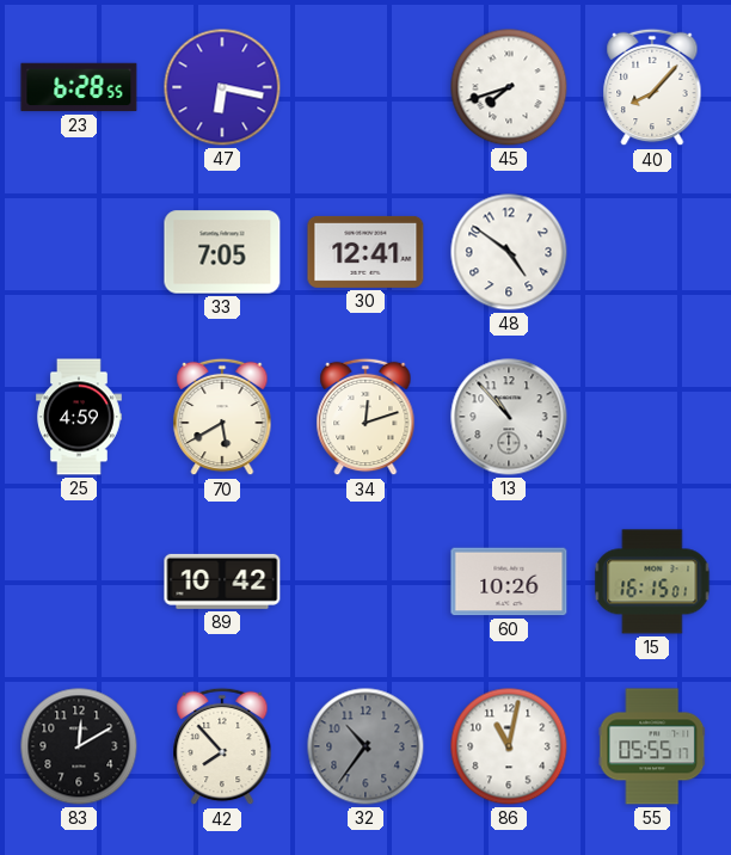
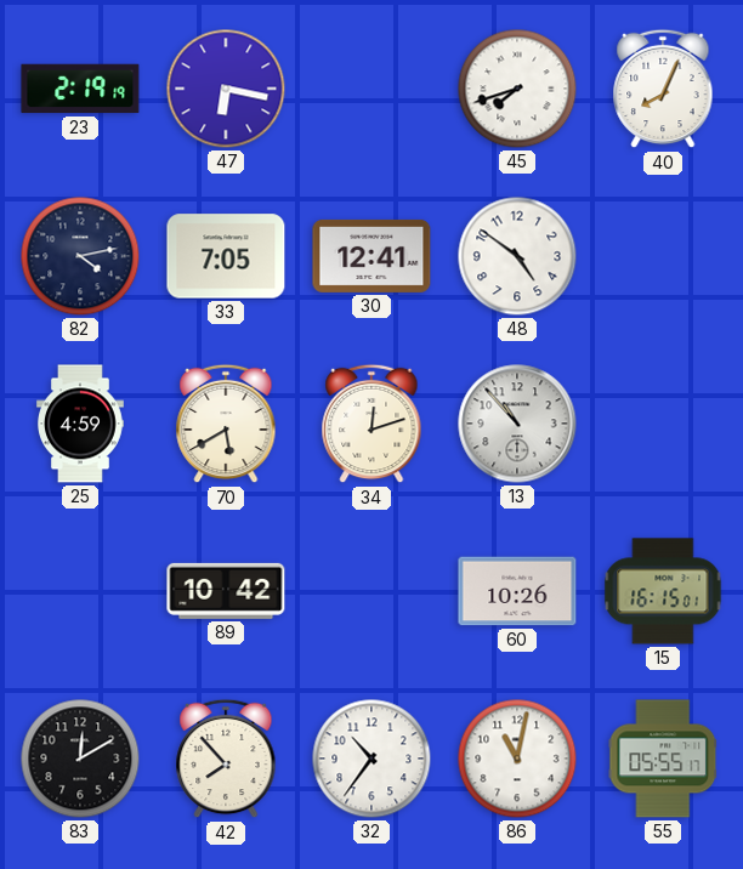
23: 6:28 -> 2:19 (80, 89)
40: 8:07 -> 8:04 (663, 89)
82: none -> 4:13 (80, 256)
32 dial: grey -> white (371, 759)
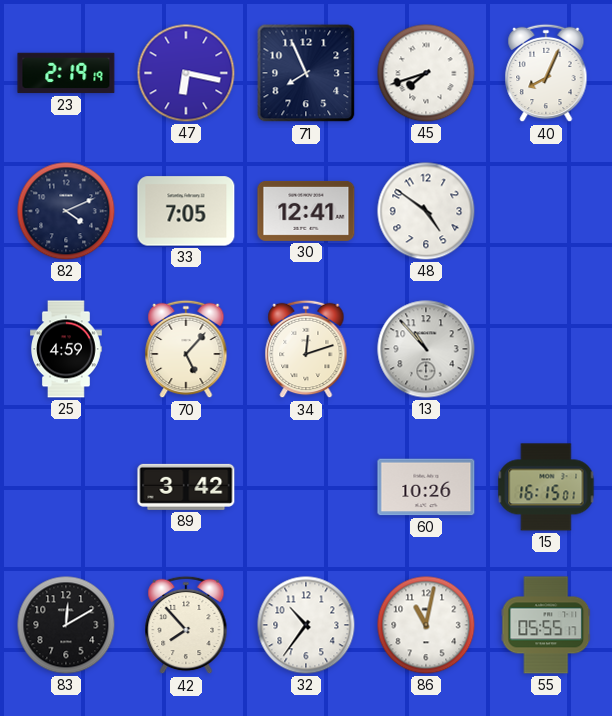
71: none -> 7:56 (306, 73)
82: 4:13 -> 4:11 (66, 211)
70: 5:40 -> 5:07 (186, 349)
89: 10:42 -> 3:42 (186, 487)
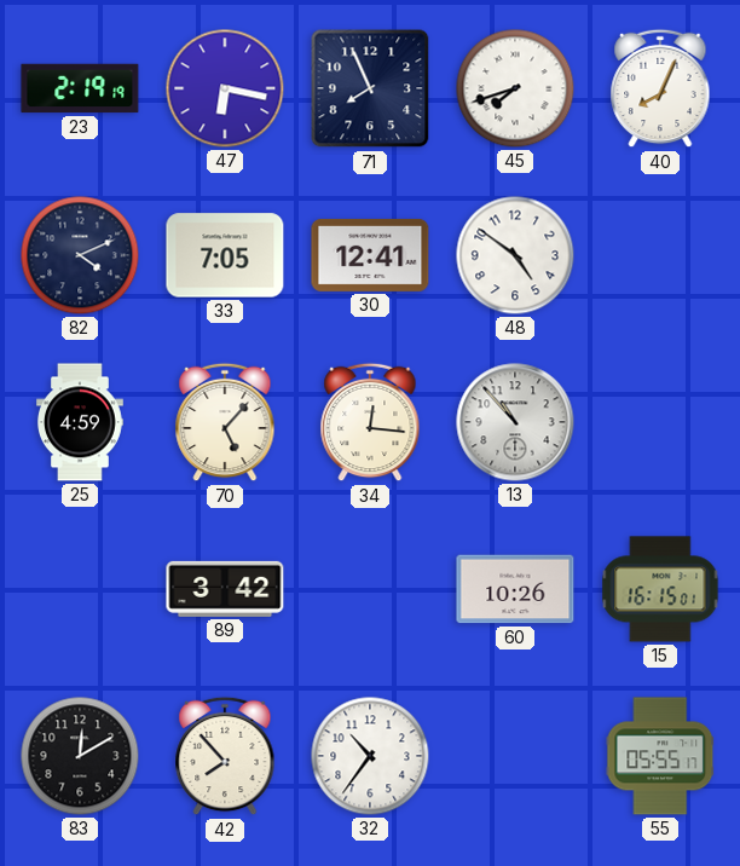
34: 12:12 -> 12:16 (370, 422)
86: 11:02 -> none (426, 625)
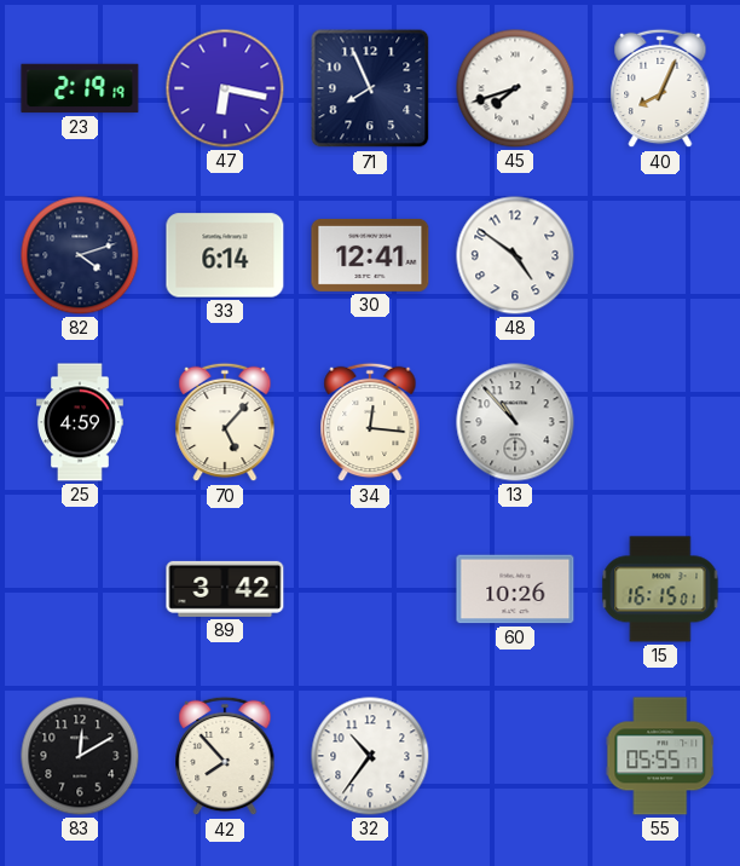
82: 4:11 -> 4:12 (80, 255)
33: 7:05 -> 6:14 (225, 255)
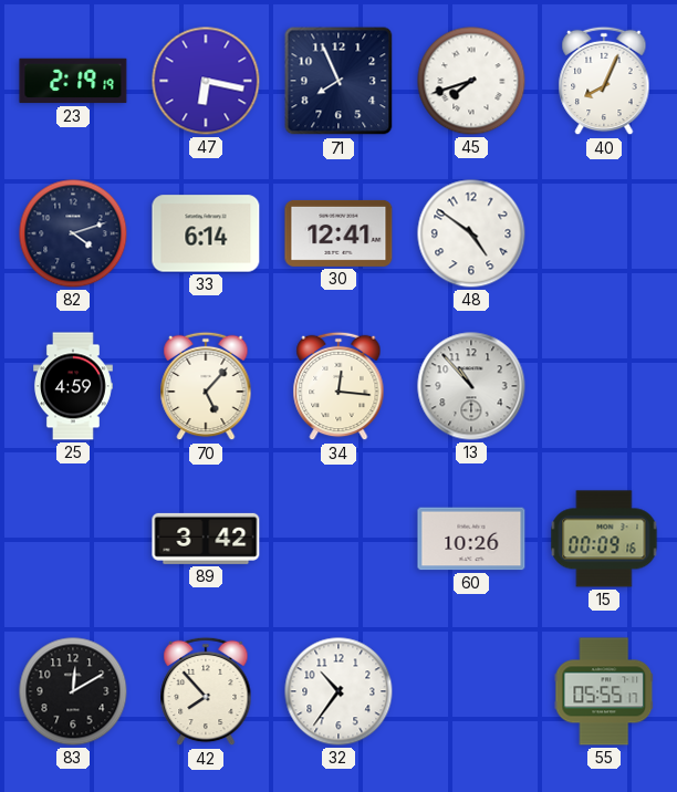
15: 16:15 -> 00:09 (604, 539)
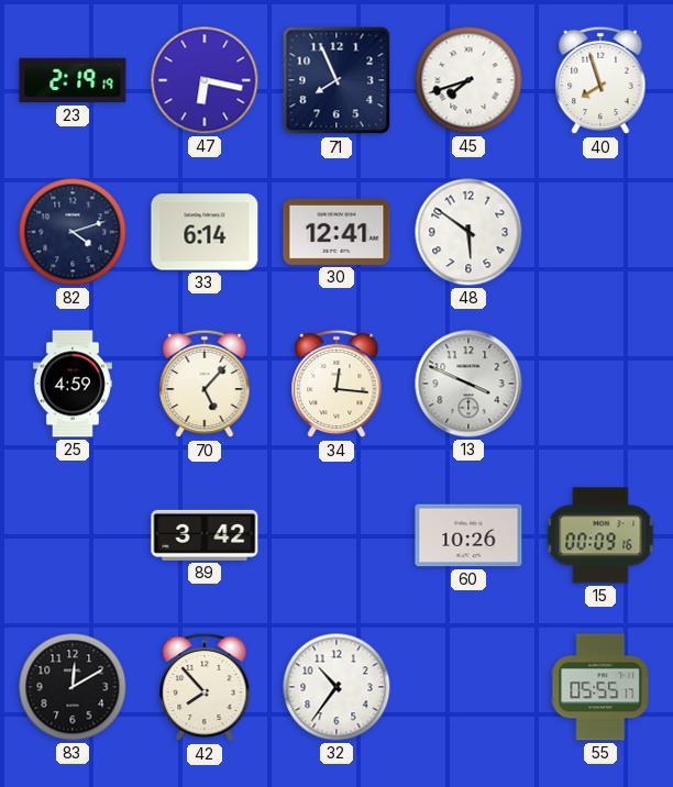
40: 8:04 -> 7:57 (600, 80)
48: 4:51 -> 5:51 (468, 232)
13: 10:53 -> 3:49 (468, 384)
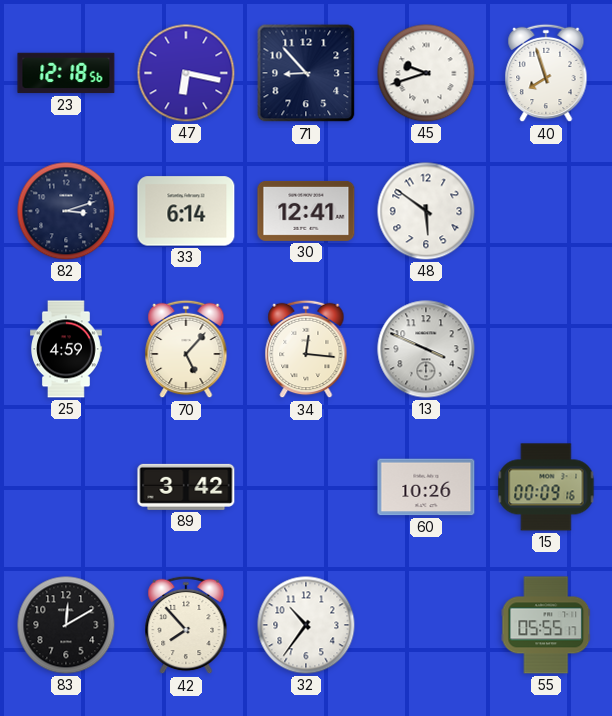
23: 2:19 -> 12:18 (66, 73)
71: 7:56 -> 8:53 (306, 73)
45: 7:42 -> 9:42 (426, 73)
82: 4:12 -> 3:12 (66, 211)
